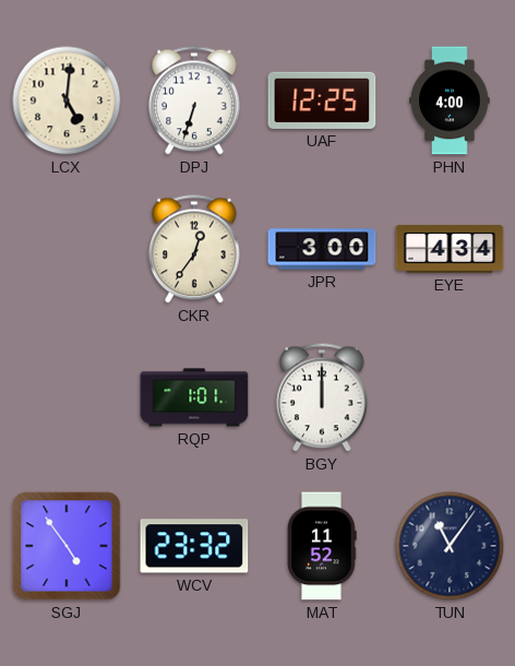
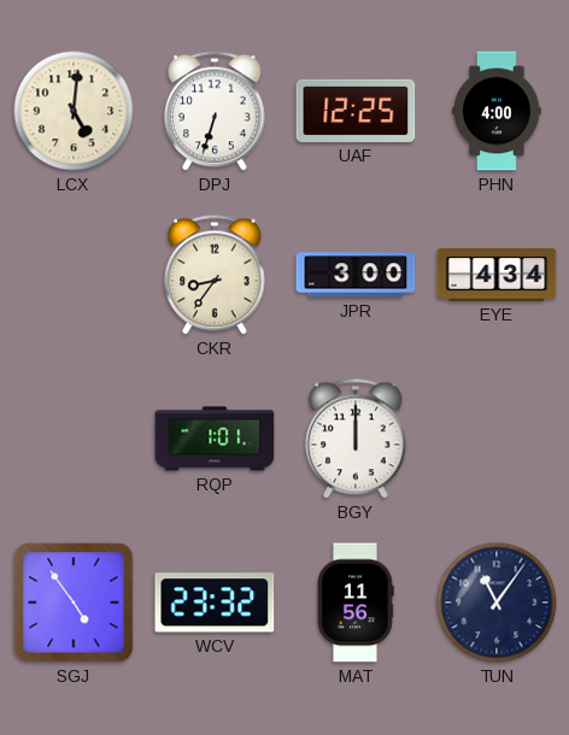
CKR: 12:36 -> 8:36 (216, 275)
MAT: 11:52 -> 11:56 (356, 602)
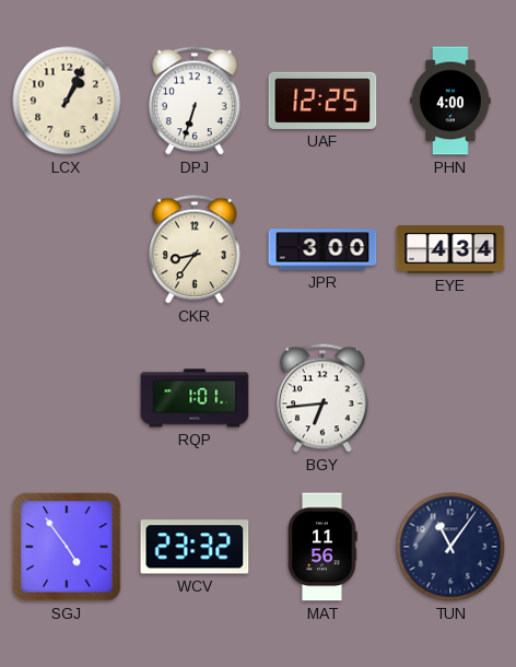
LCX: 5:01 -> 1:04 (67, 101)
BGY: 12:00 -> 6:44 (324, 398)
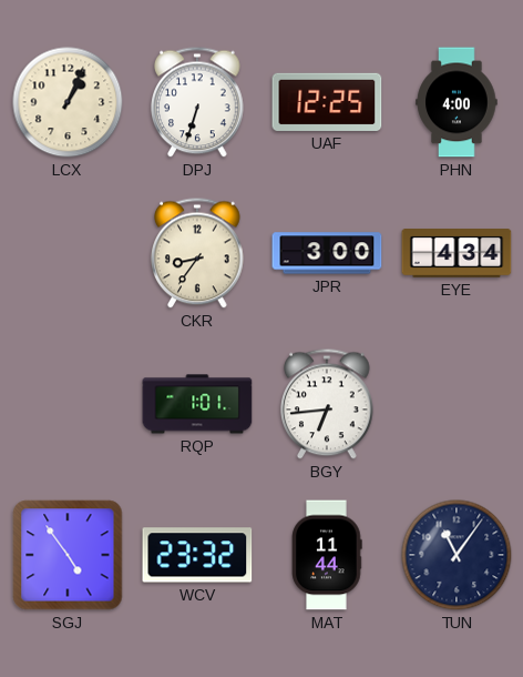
MAT: 11:56 -> 11:44 (327, 555)
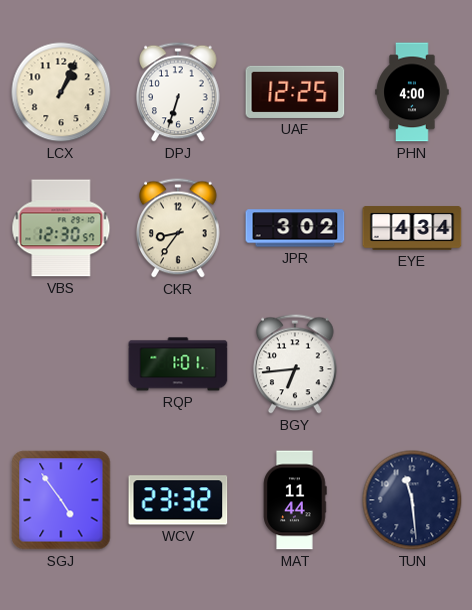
VBS: none -> 12:30 (61, 228)
JPR: 3:00 -> 3:02 (295, 228)
TUN: 11:06 -> 11:29 (412, 500)
